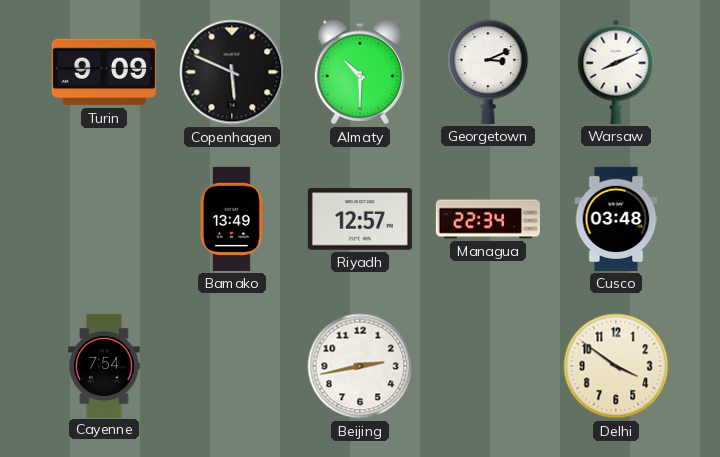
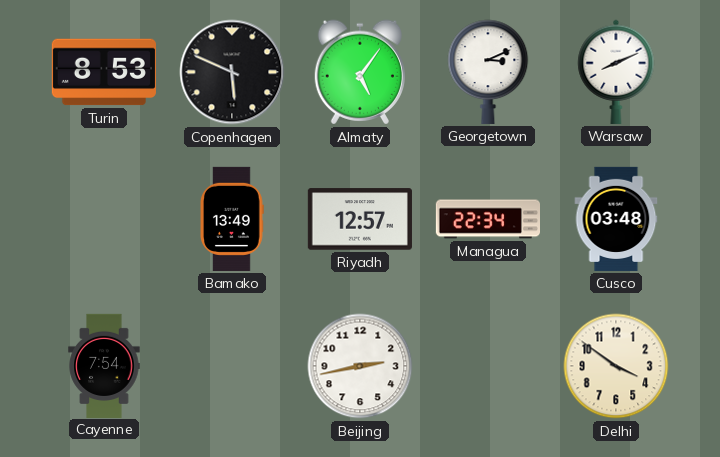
Turin: 9:09 -> 8:53 (104, 72)
Almaty: 10:30 -> 5:06 (359, 72)
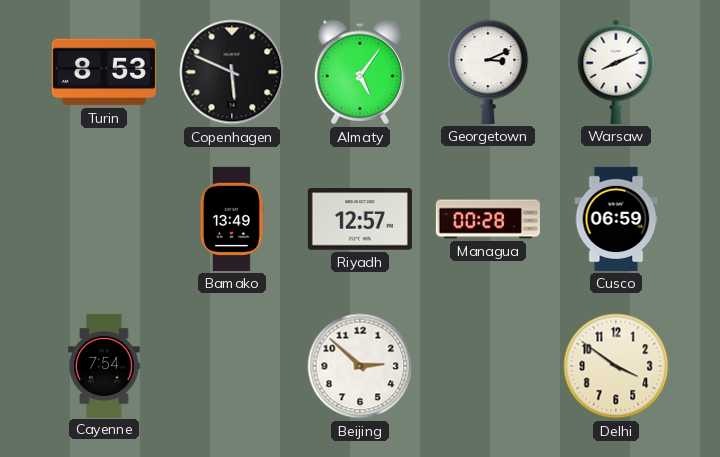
Managua: 22:34 -> 00:28 (487, 219)
Cusco: 03:48 -> 06:59 (616, 219)
Beijing: 2:43 -> 2:52 (360, 366)
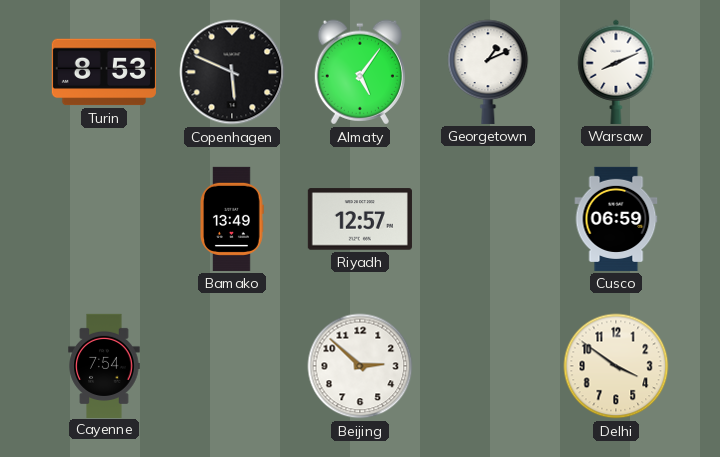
Georgetown: 3:11 -> 1:11 (488, 72)
Managua: 00:28 -> none (487, 219)
